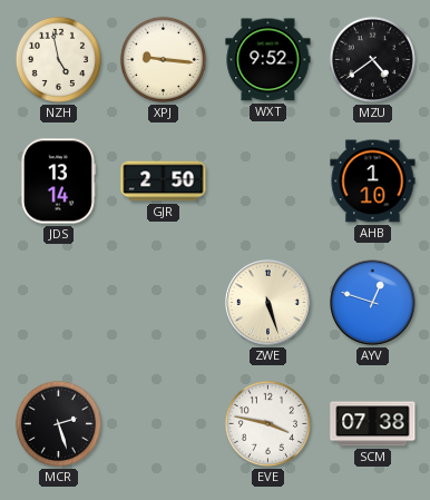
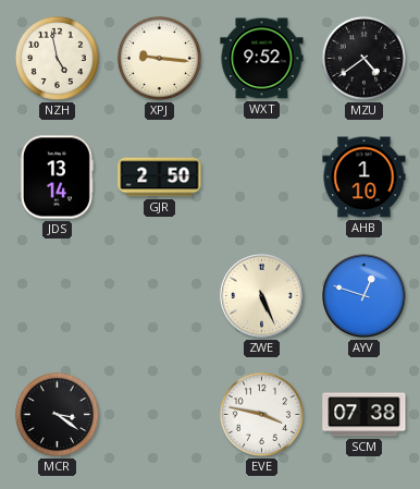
ZWE: 5:27 -> 5:26 (262, 296)
MCR: 2:27 -> 3:21 (57, 414)
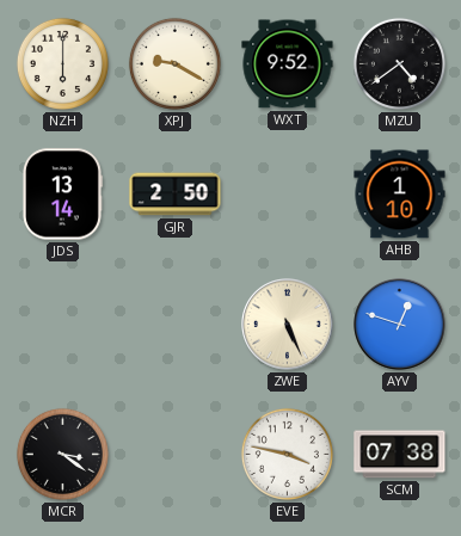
NZH: 4:58 -> 6:00 (62, 63)
XPJ: 9:16 -> 9:20 (174, 63)
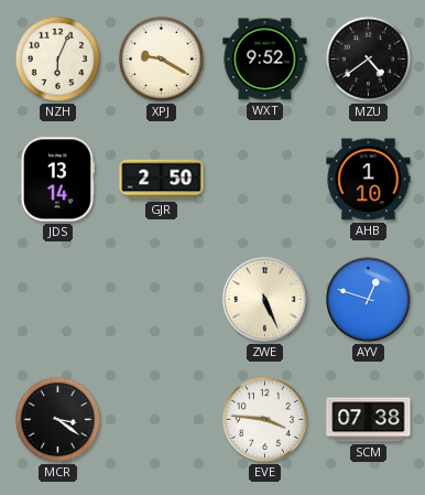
NZH: 6:00 -> 6:04 (57, 58)
EVE: 3:47 -> 3:46 (264, 419)
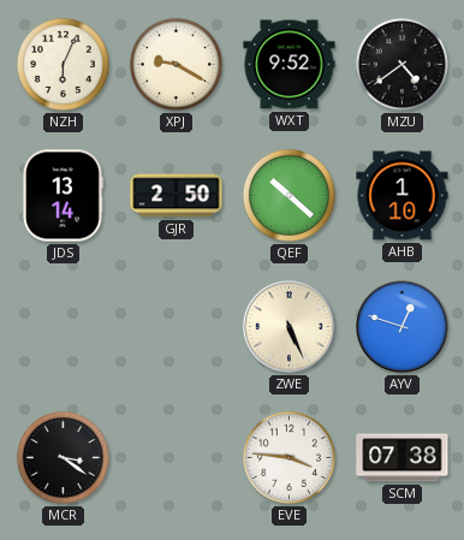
QEF: none -> 10:22 (288, 195)
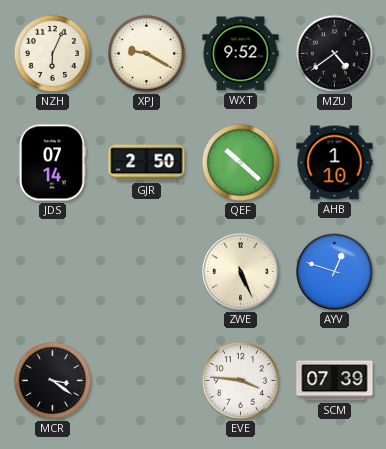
JDS: 13:14 -> 07:14 (52, 163)
SCM: 07:38 -> 07:39 (335, 381)
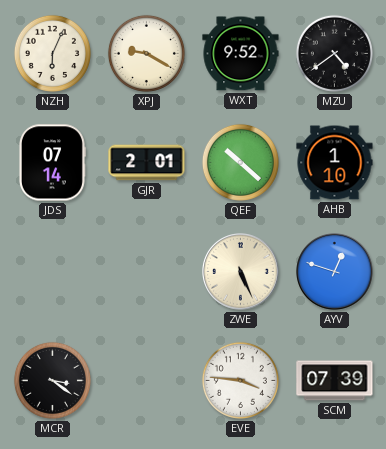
GJR: 2:50 -> 2:01 (147, 163)
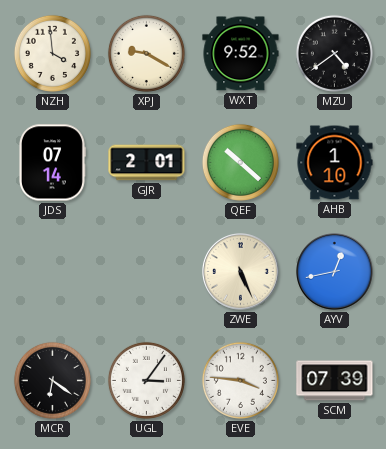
NZH: 6:04 -> 3:59 (52, 53)
AYV: 12:48 -> 12:43 (335, 272)
MCR: 3:21 -> 6:21 (52, 380)
UGL: none -> 3:06 (146, 380)
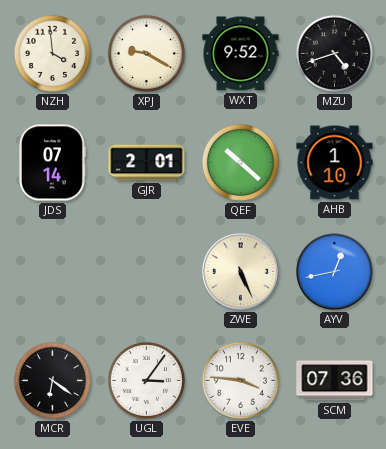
MZU: 4:39 -> 4:42 (334, 53)
SCM: 07:39 -> 07:36 (335, 381)
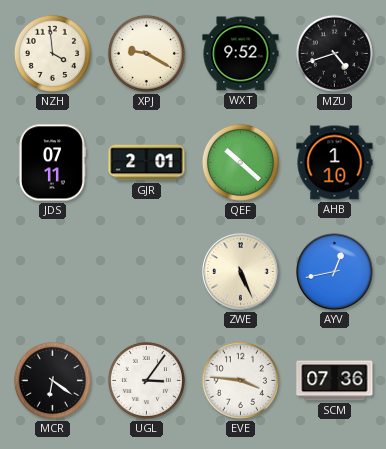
JDS: 07:14 -> 07:11 (52, 163)
